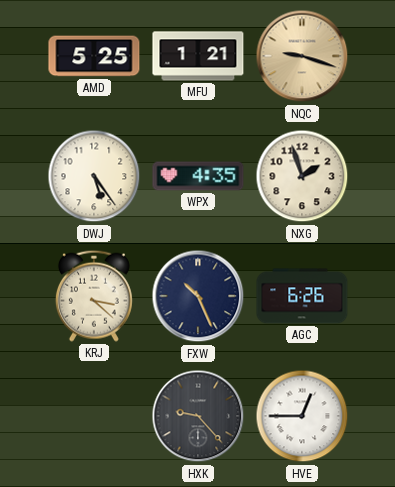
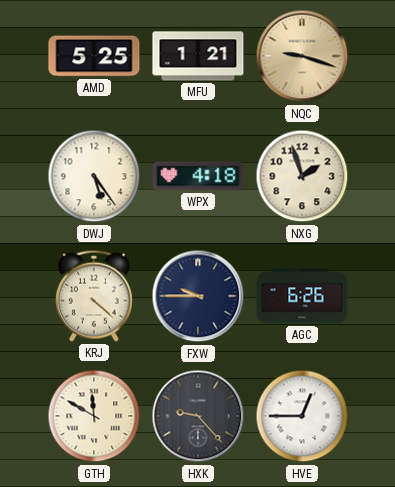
WPX: 4:35 -> 4:18 (198, 176)
KRJ: 3:22 -> 4:22 (94, 296)
FXW: 10:26 -> 9:45 (198, 296)
GTH: none -> 11:50 (94, 416)
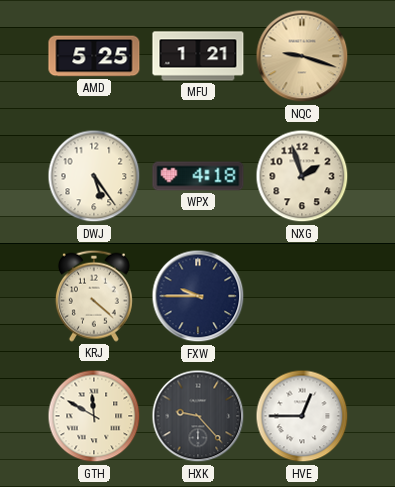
AGC: 6:26 -> none (302, 296)
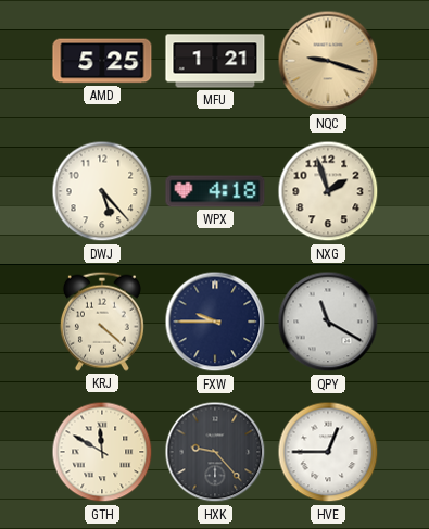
DWJ: 5:24 -> 5:23 (102, 191)
QPY: none -> 11:20 (328, 322)
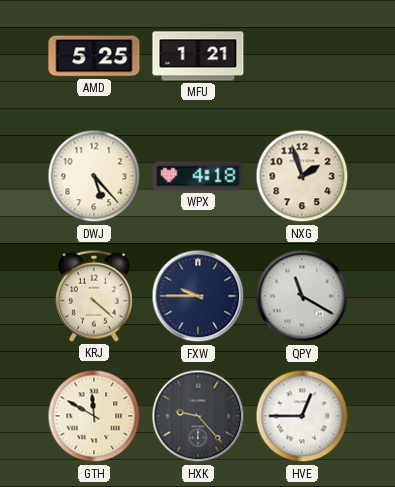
NQC: 9:18 -> none (328, 61)
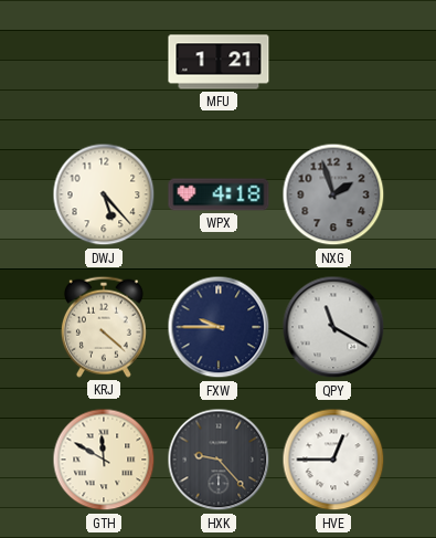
AMD: 5:25 -> none (94, 56)
NXG dial: cream -> grey (333, 194)
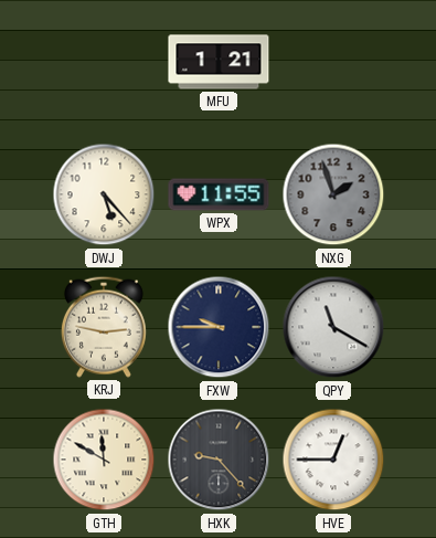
WPX: 4:18 -> 11:55 (219, 194)
KRJ: 4:22 -> 2:47 (104, 327)
